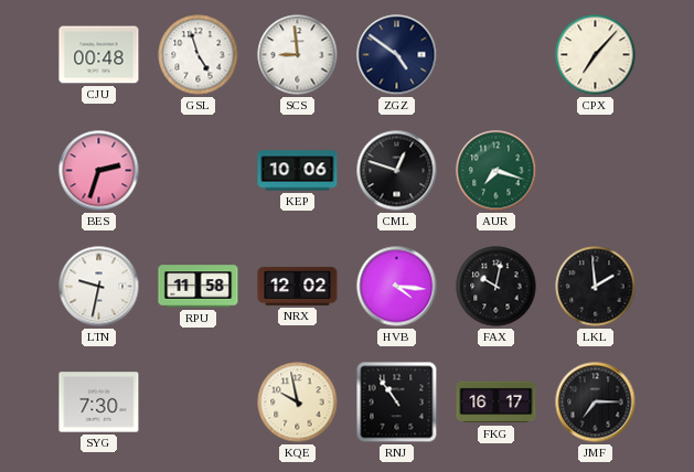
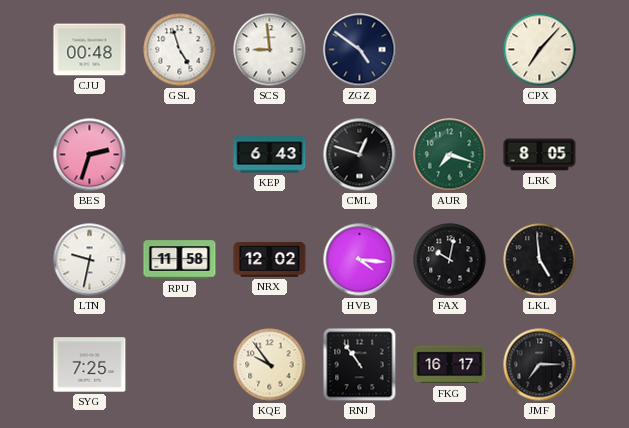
KEP: 10:06 -> 6:43 (270, 155)
LRK: none -> 8:05 (540, 155)
LKL: 1:59 -> 4:59 (540, 260)
SYG: 7:30 -> 7:25 (90, 365)
KQE: 9:58 -> 9:54 (270, 365)
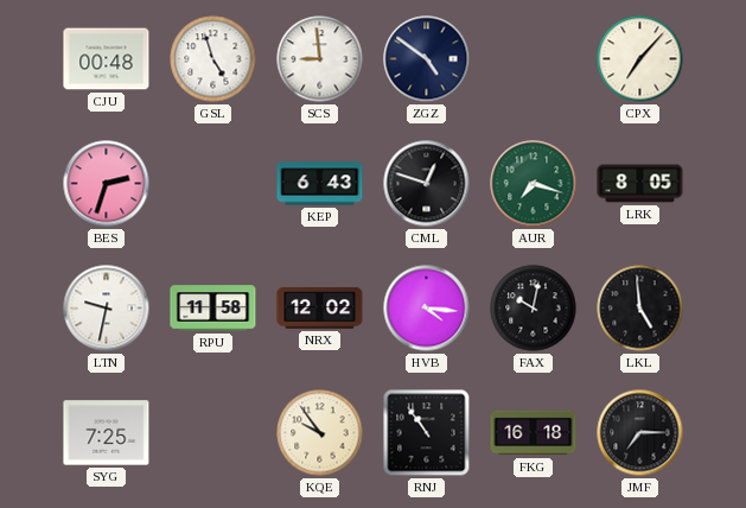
FKG: 16:17 -> 16:18 (534, 433)
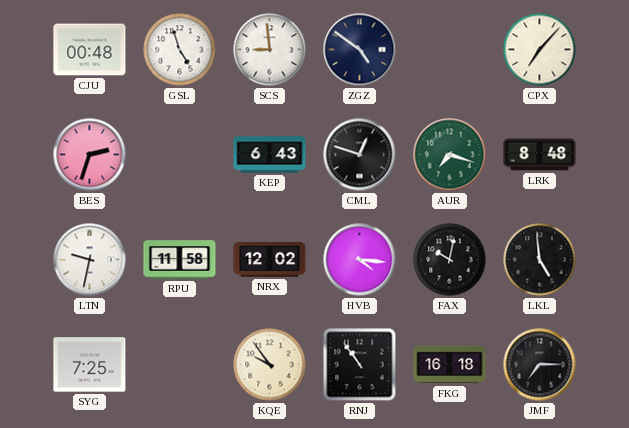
LRK: 8:05 -> 8:48 (540, 155)
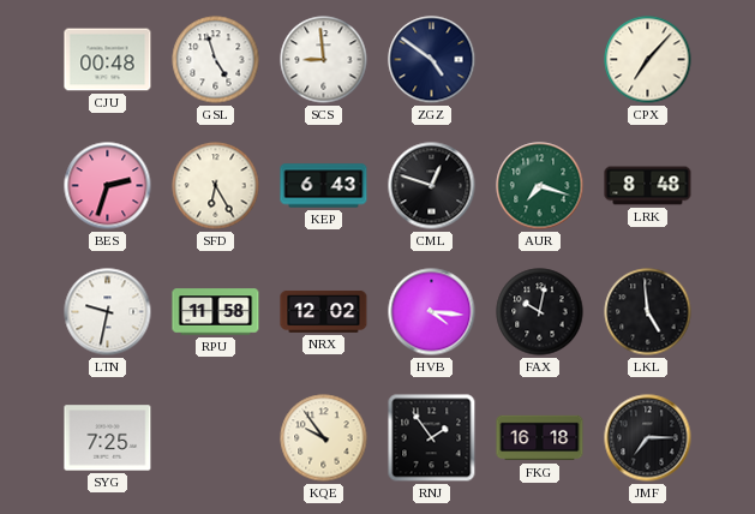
SFD: none -> 6:25 (216, 186)
RNJ: 10:54 -> 1:54 (432, 438)
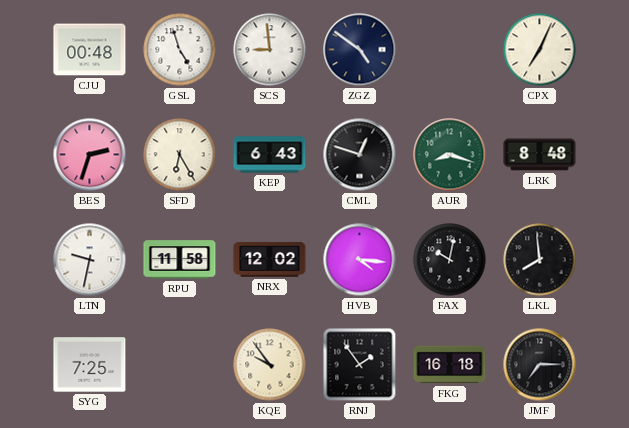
CPX: 7:07 -> 7:04 (540, 50)
AUR: 7:18 -> 8:18 (450, 155)
LKL: 4:59 -> 7:59 (540, 260)
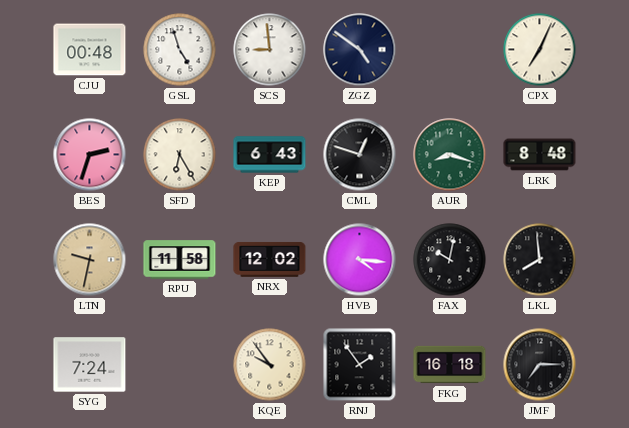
LTN dial: white -> champagne (90, 260)
SYG: 7:25 -> 7:24 (90, 365)
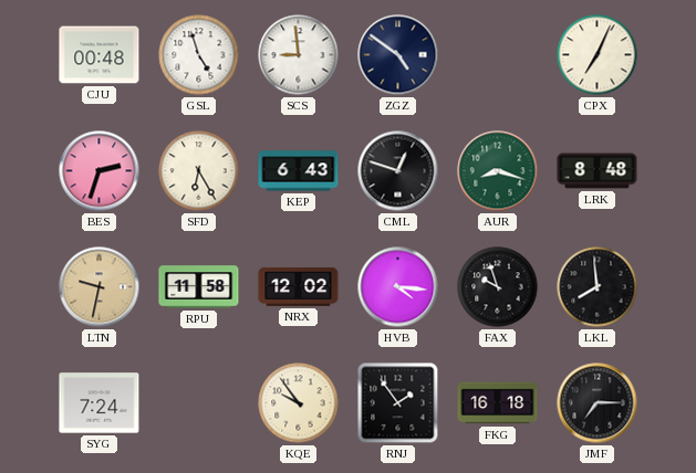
FAX: 10:02 -> 9:57 (498, 287)
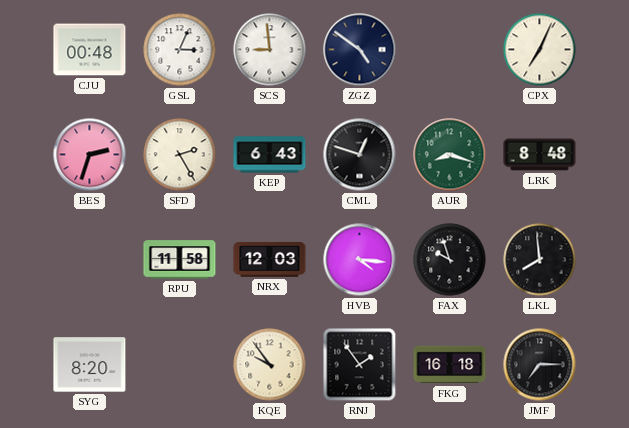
GSL: 4:57 -> 3:04 (180, 50)
SFD: 6:25 -> 2:25 (180, 155)
LTN: 9:32 -> none (100, 287)
NRX: 12:02 -> 12:03 (270, 259)
SYG: 7:24 -> 8:20 (90, 365)
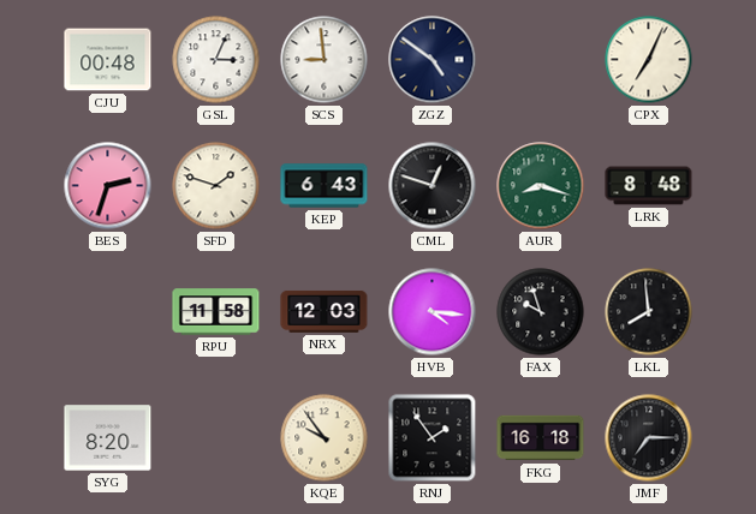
SFD: 2:25 -> 1:48 (216, 186)
